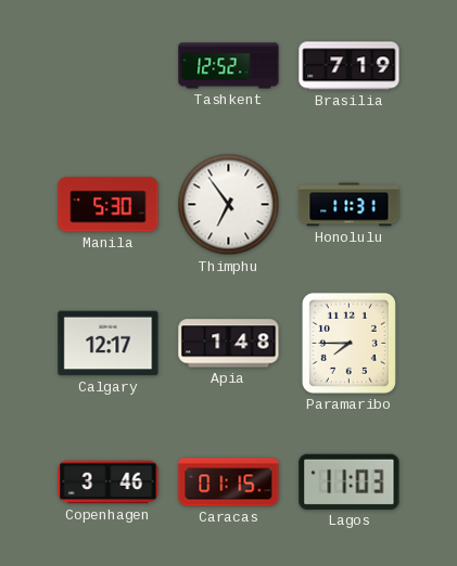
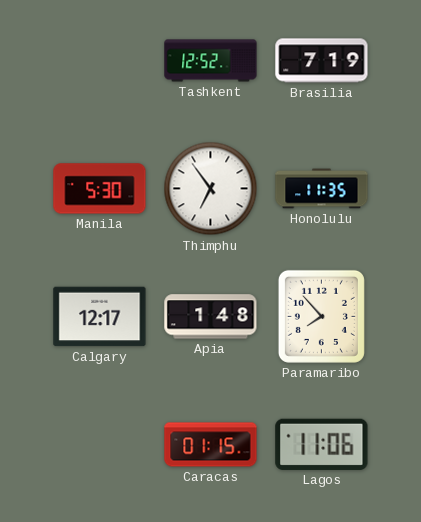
Honolulu: 11:31 -> 11:35 (322, 189)
Paramaribo: 7:45 -> 7:53 (321, 316)
Copenhagen: 3:46 -> none (109, 483)
Lagos: 11:03 -> 11:06 (322, 444)
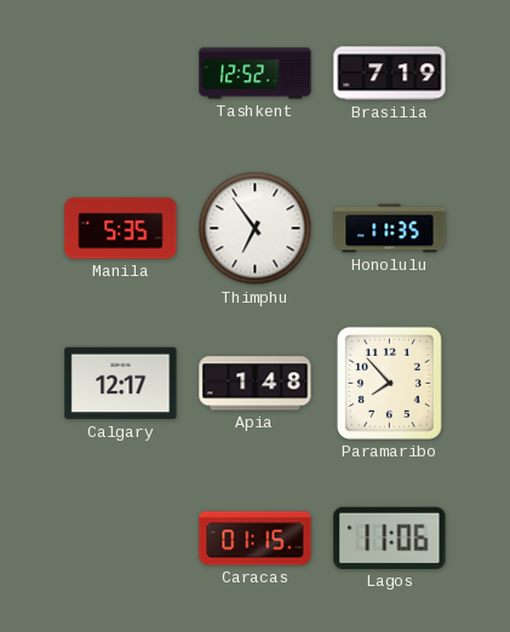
Manila: 5:30 -> 5:35 (121, 229)
